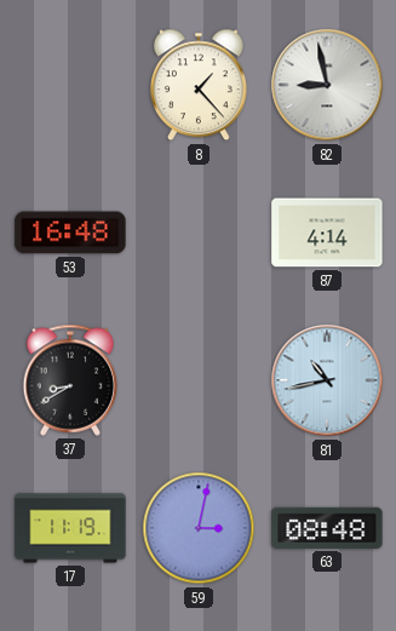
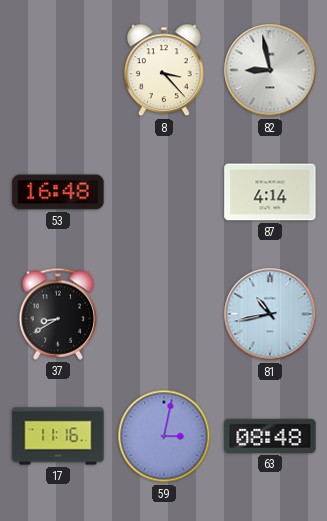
8: 1:23 -> 3:23 (164, 70)
17: 11:19 -> 11:16 (58, 436)
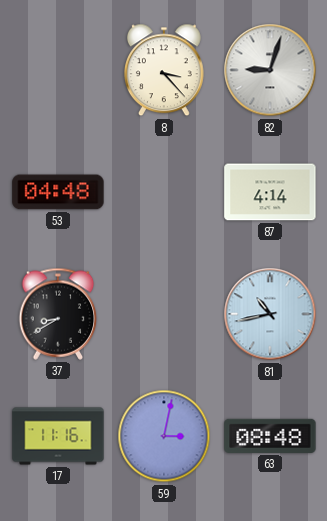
82: 8:58 -> 9:03 (270, 70)
53: 16:48 -> 04:48 (58, 192)
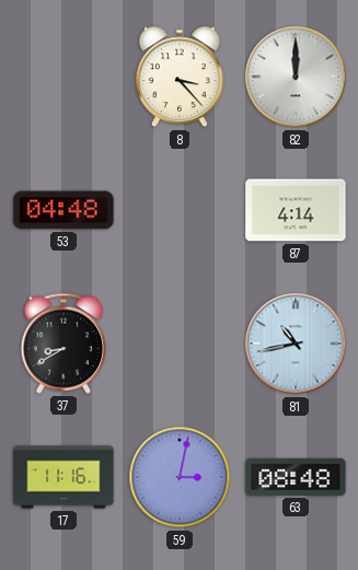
82: 9:03 -> 12:00 (296, 77)
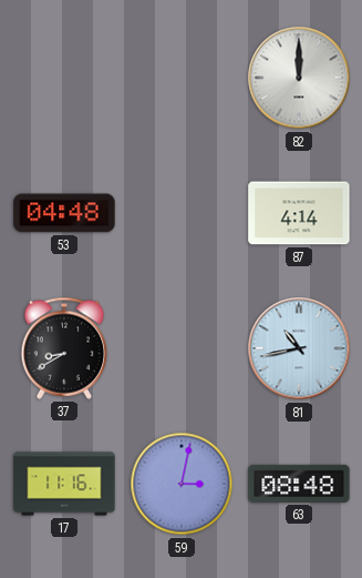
8: 3:23 -> none (180, 77)
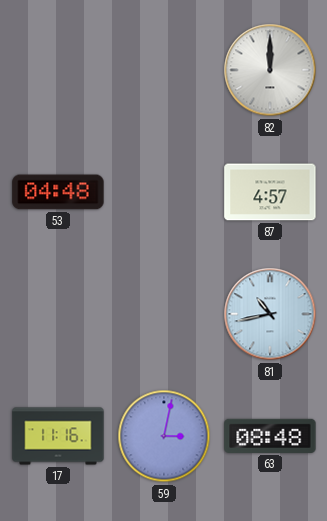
87: 4:14 -> 4:57 (270, 192)
37: 8:40 -> none (64, 348)
